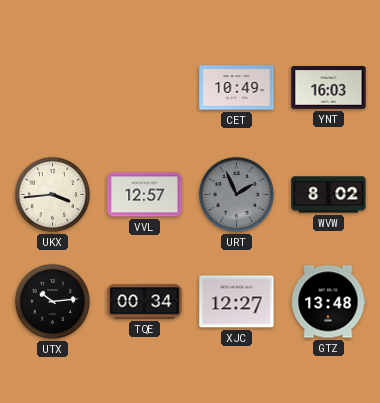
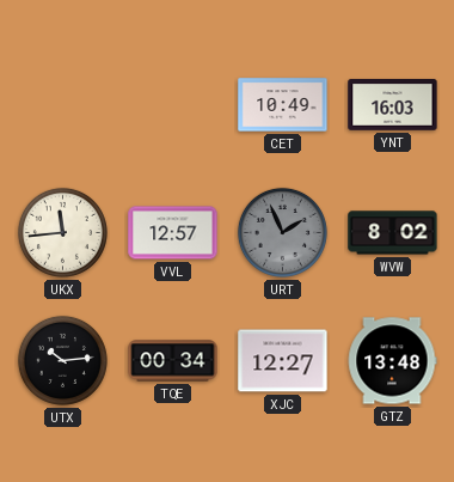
UKX: 3:44 -> 11:44 (62, 232)
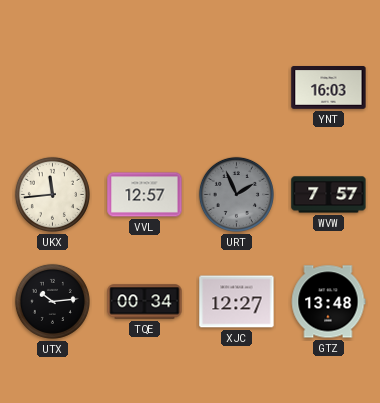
CET: 10:49 -> none (283, 105)
WVW: 8:02 -> 7:57 (329, 195)
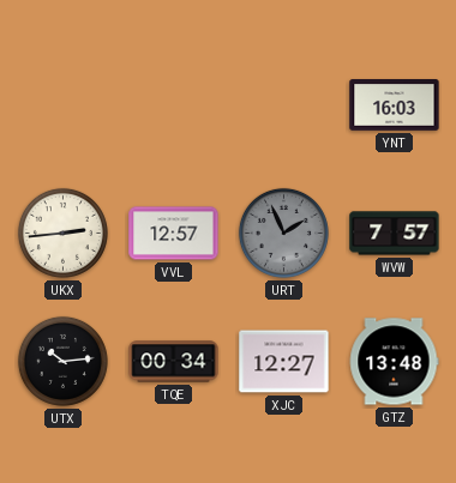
UKX: 11:44 -> 2:44 (62, 233)
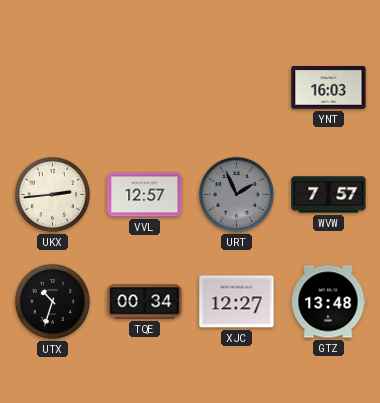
UTX: 10:14 -> 10:33 (52, 301)
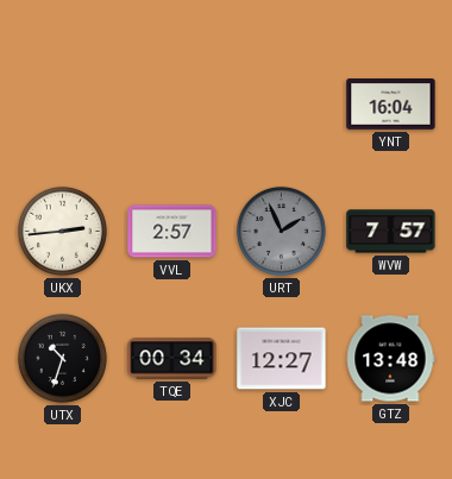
YNT: 16:03 -> 16:04 (391, 105)
VVL: 12:57 -> 2:57 (172, 232)
